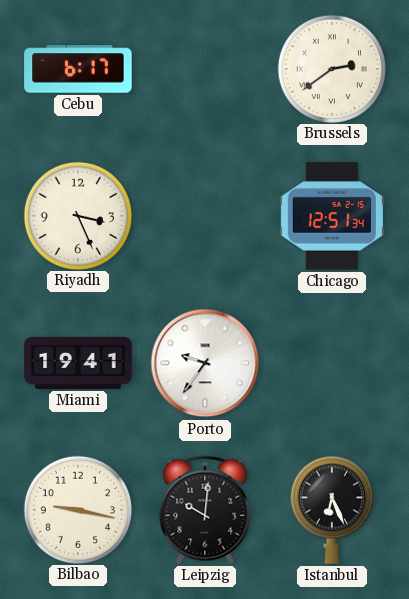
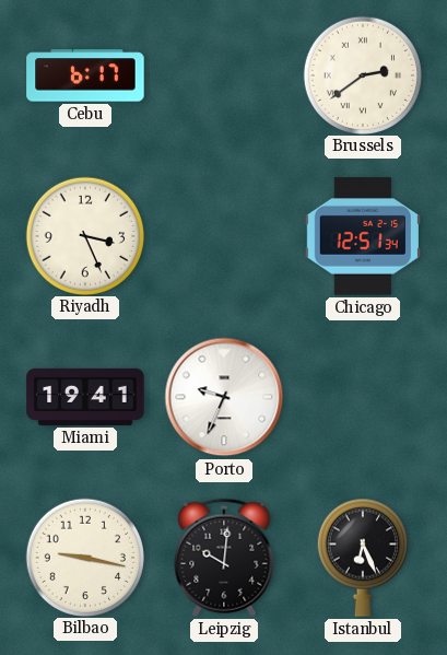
Porto: 9:36 -> 9:34 (224, 397)
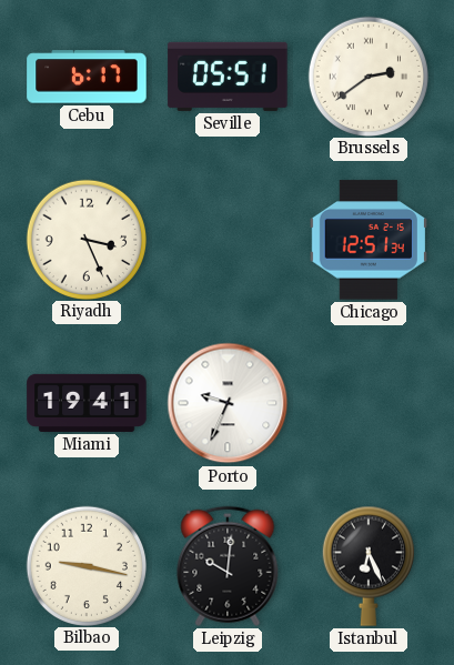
Seville: none -> 05:51 (228, 77)
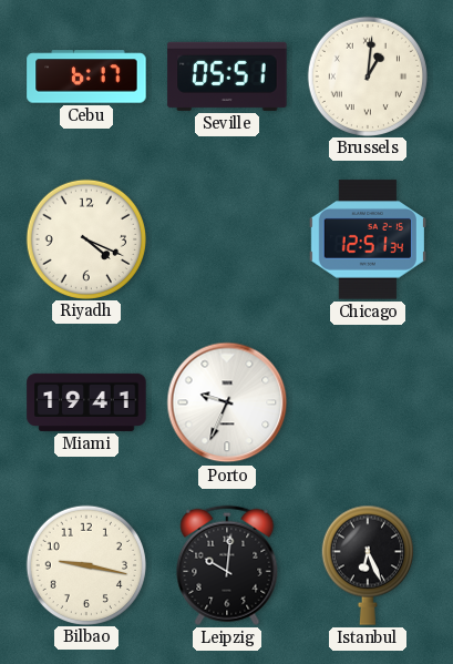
Brussels: 2:39 -> 1:01 (367, 75)
Riyadh: 3:26 -> 4:19 (85, 238)
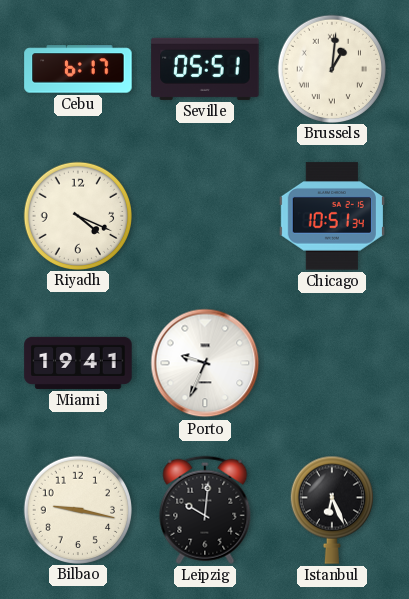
Chicago: 12:51 -> 10:51 (332, 216)
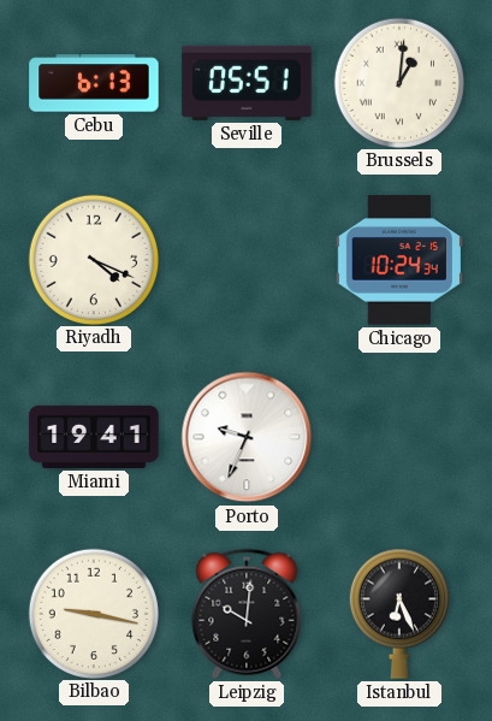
Cebu: 6:17 -> 6:13 (94, 83)
Chicago: 10:51 -> 10:24 (399, 260)
